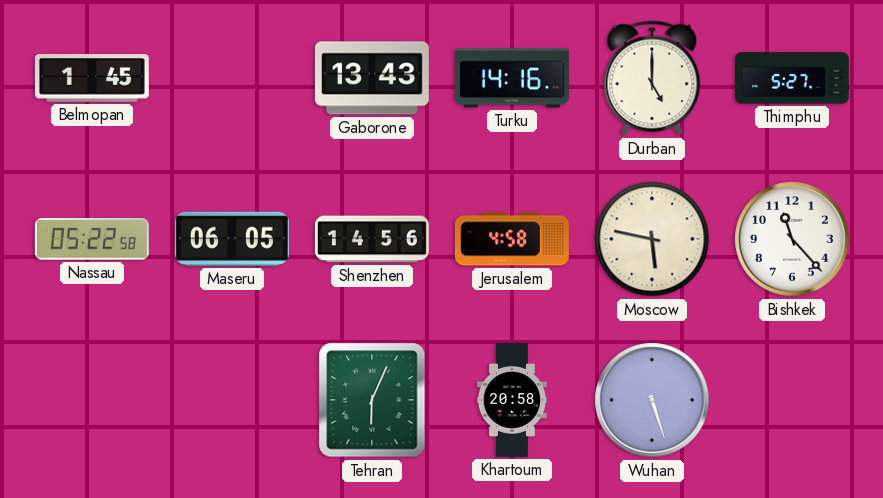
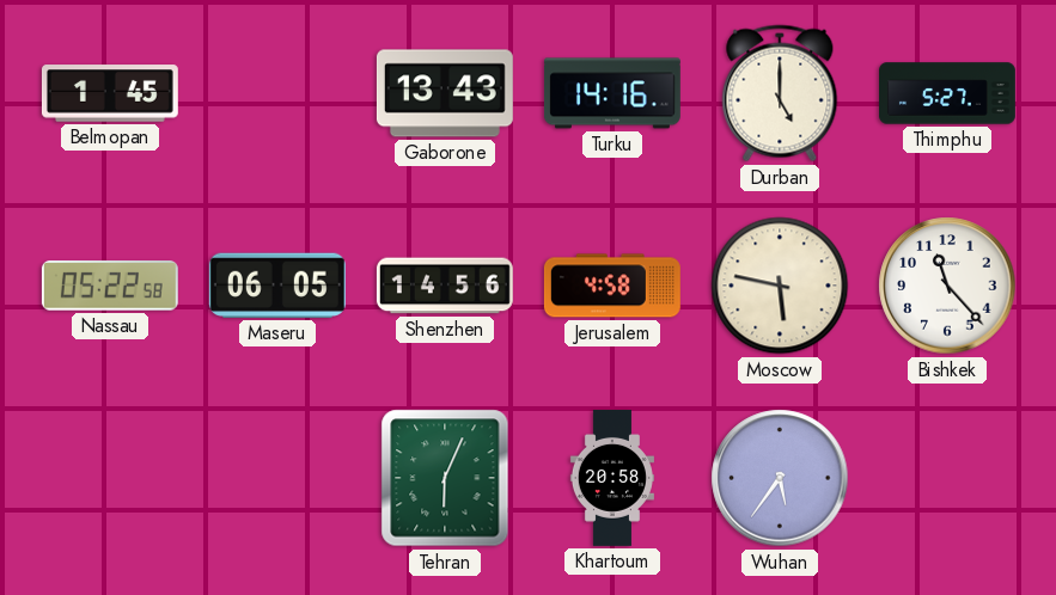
Wuhan: 5:27 -> 5:36 (780, 478)
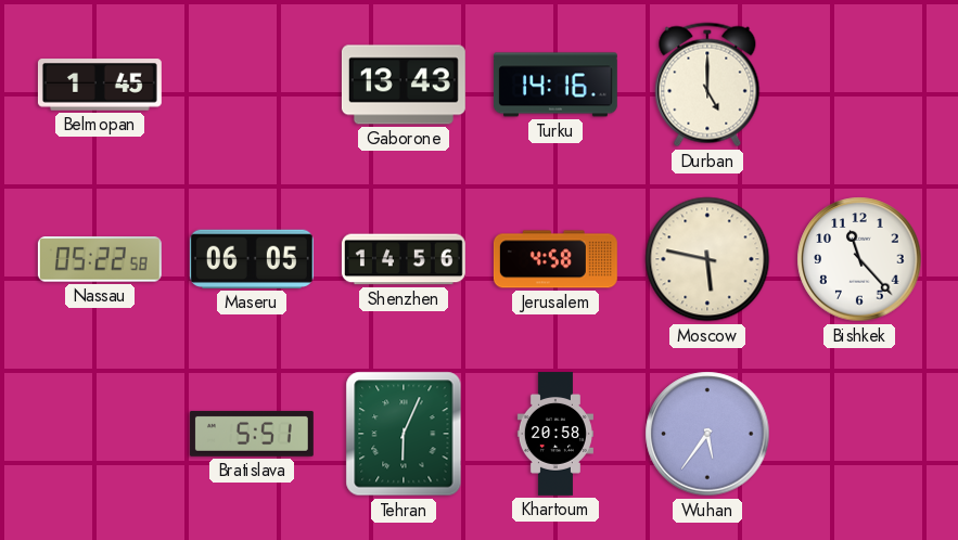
Thimphu: 5:27 -> none (948, 93)
Bratislava: none -> 5:51 (252, 434)
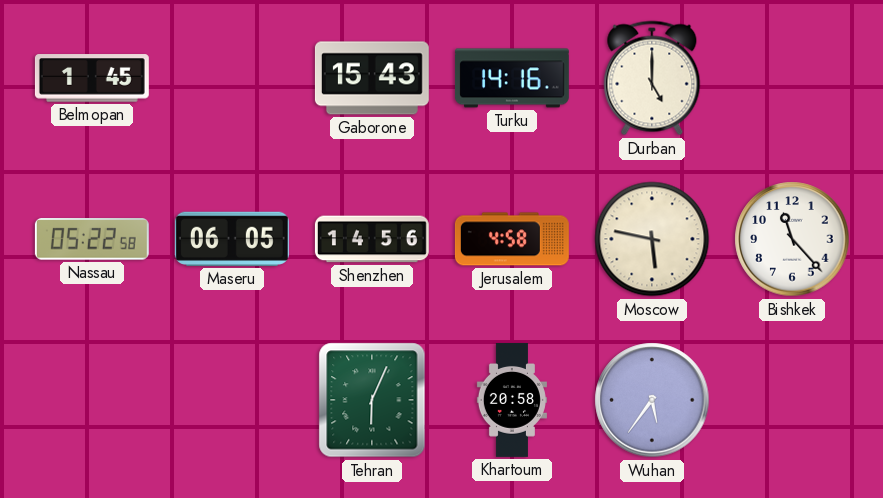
Gaborone: 13:43 -> 15:43 (372, 78)
Bratislava: 5:51 -> none (252, 434)
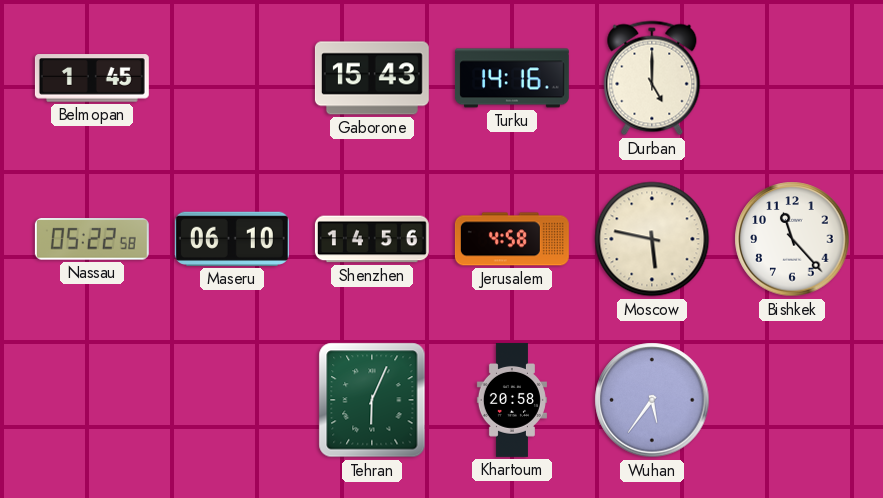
Maseru: 06:05 -> 06:10 (232, 239)
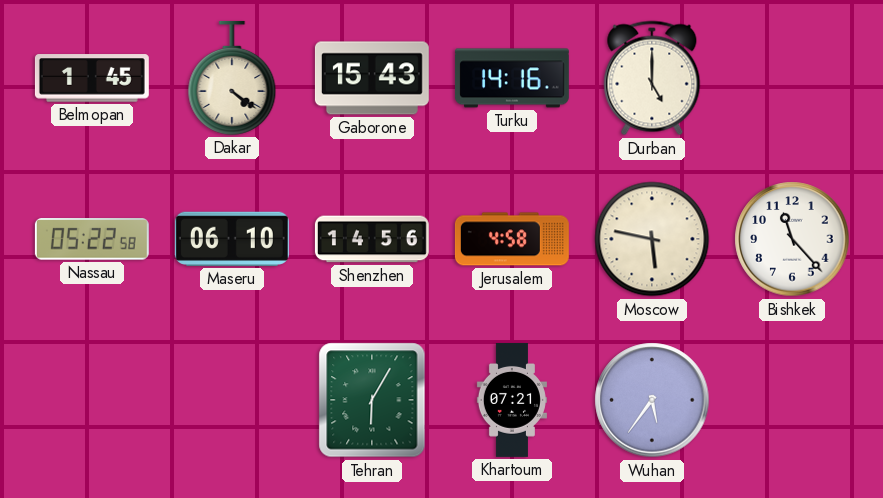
Dakar: none -> 4:21 (232, 78)
Tehran: 6:04 -> 6:05 (372, 400)
Khartoum: 20:58 -> 07:21 (512, 401)
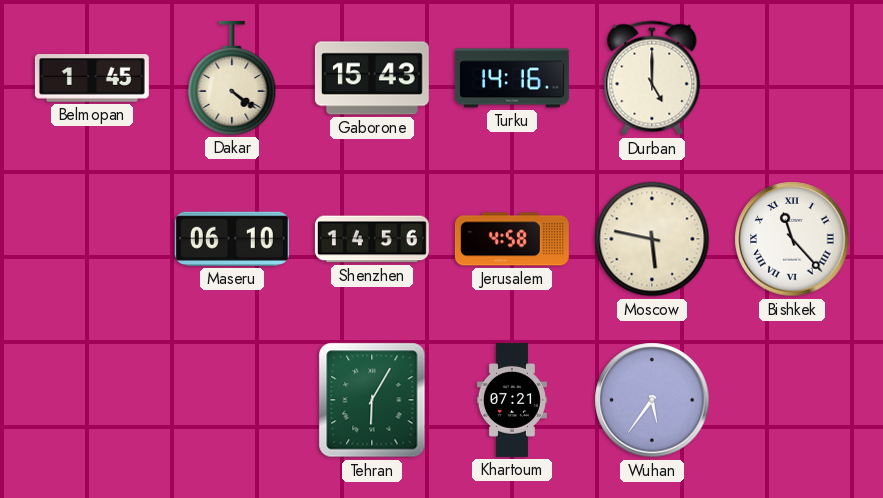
Nassau: 05:22 -> none (92, 239)
Bishkek numerals: Arabic -> Roman (792, 239)
